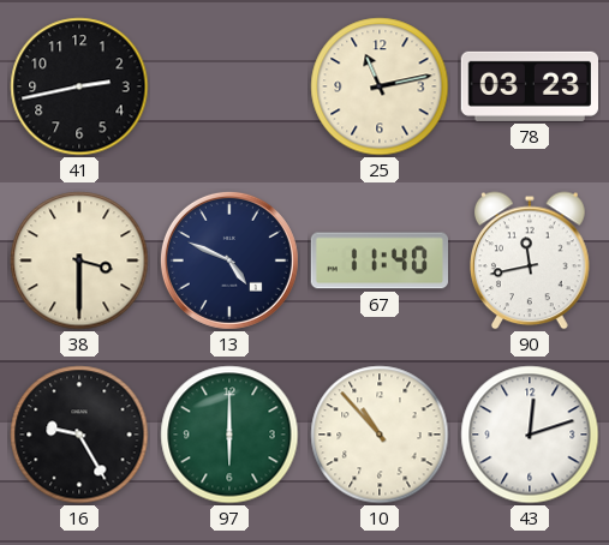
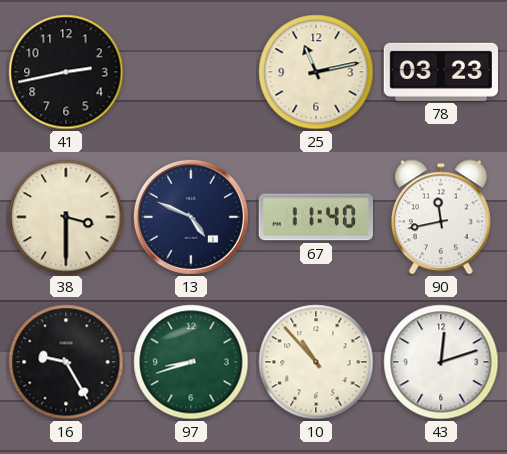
97: 6:00 -> 8:42 (191, 362)
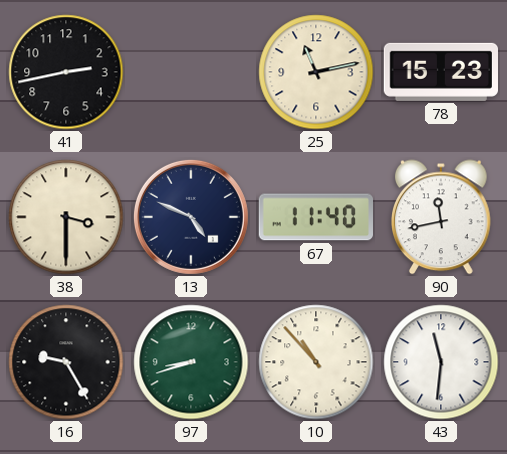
78: 03:23 -> 15:23 (440, 72)
43: 12:12 -> 11:31 (441, 362)
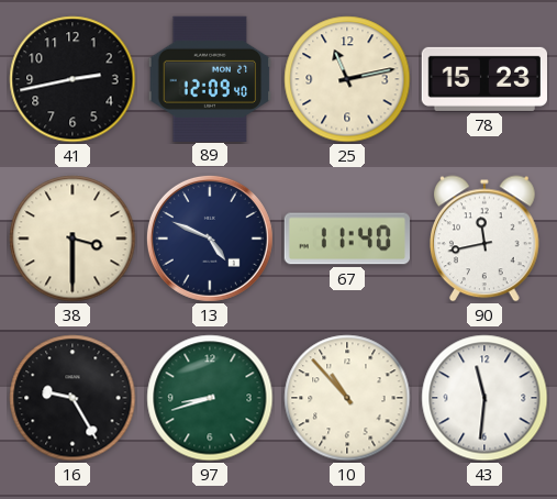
89: none -> 12:09 (210, 78)
